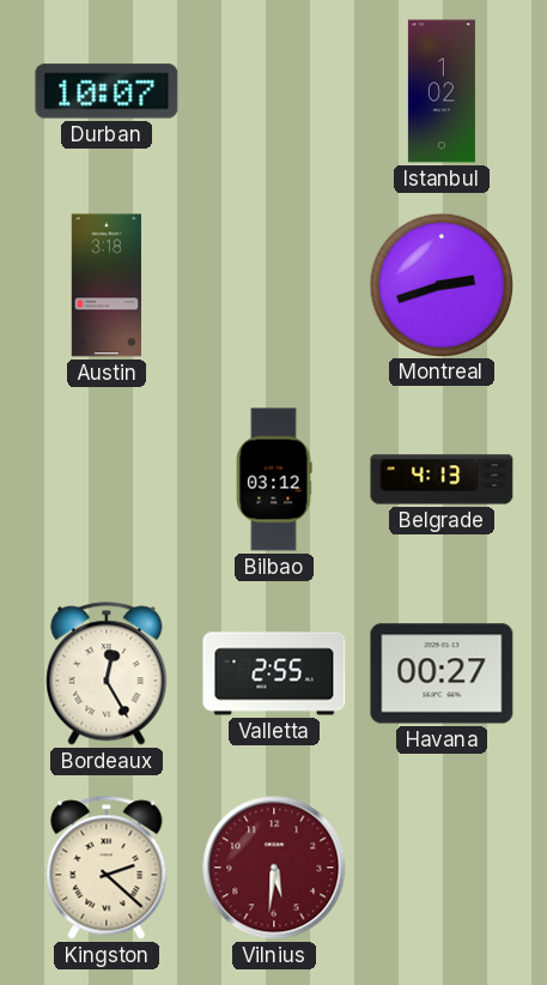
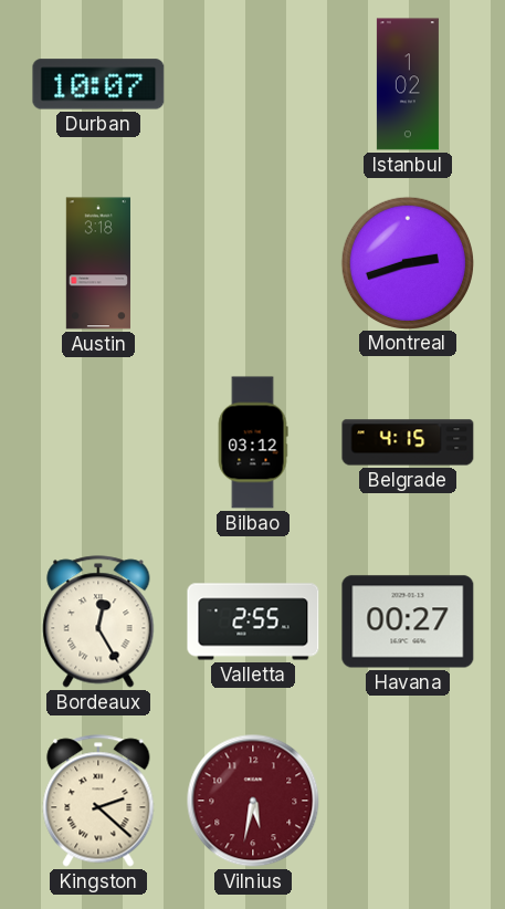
Belgrade: 4:13 -> 4:15 (408, 442)
Vilnius: 5:31 -> 5:32 (253, 801)
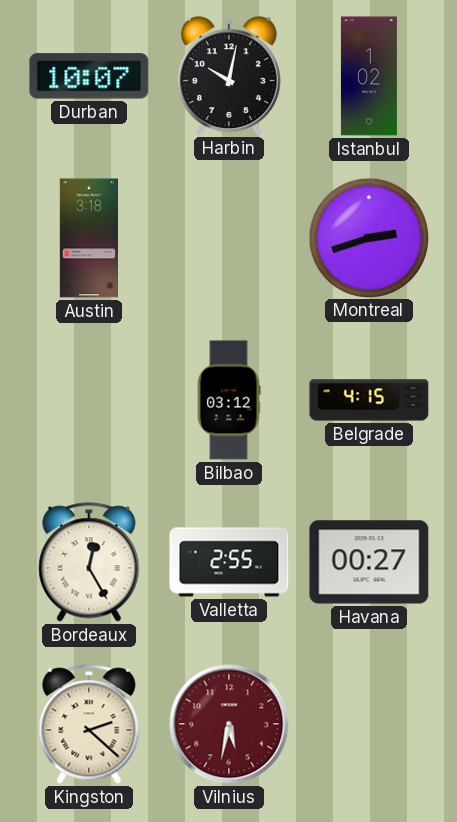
Harbin: none -> 10:02 (229, 76)
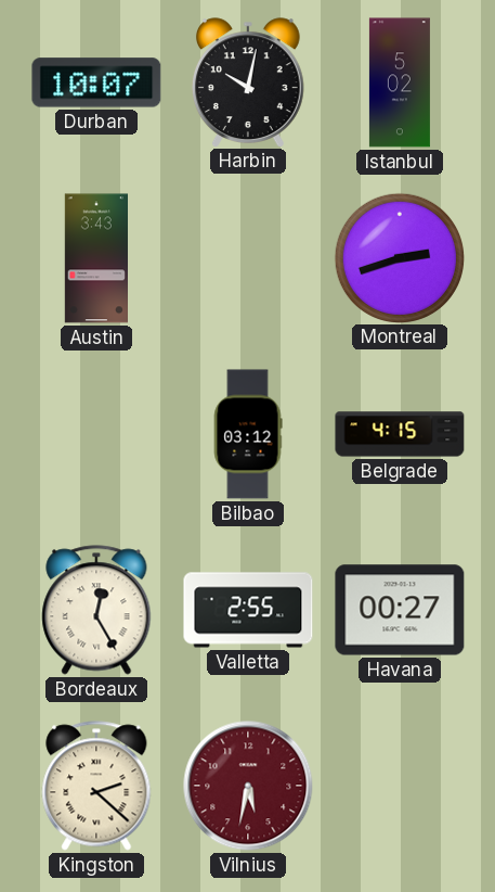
Istanbul: 1:02 -> 5:02 (400, 82)
Austin: 3:18 -> 3:43 (95, 258)
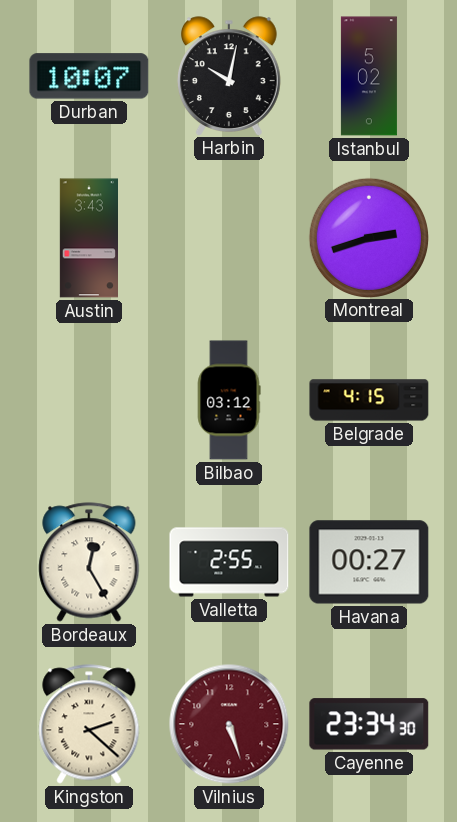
Vilnius: 5:32 -> 5:27 (229, 724)
Cayenne: none -> 23:34 (369, 724)
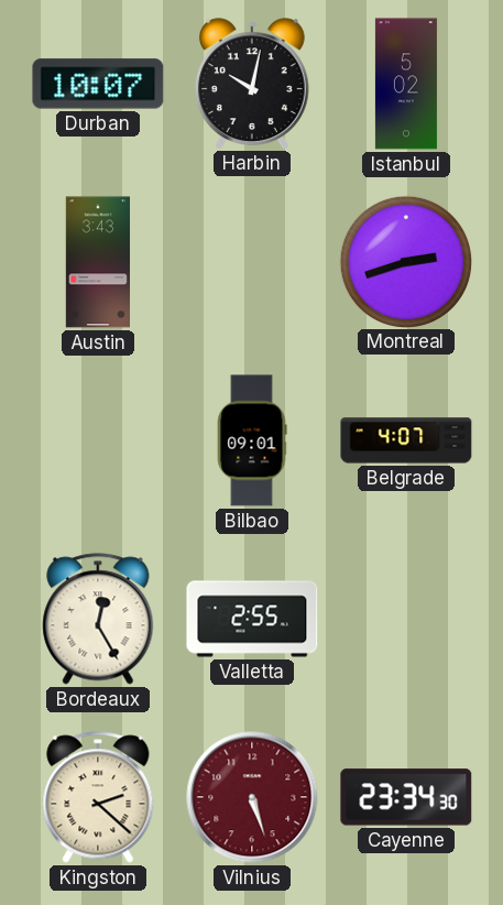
Bilbao: 03:12 -> 09:01 (252, 440)
Belgrade: 4:15 -> 4:07 (406, 440)
Havana: 00:27 -> none (369, 562)
